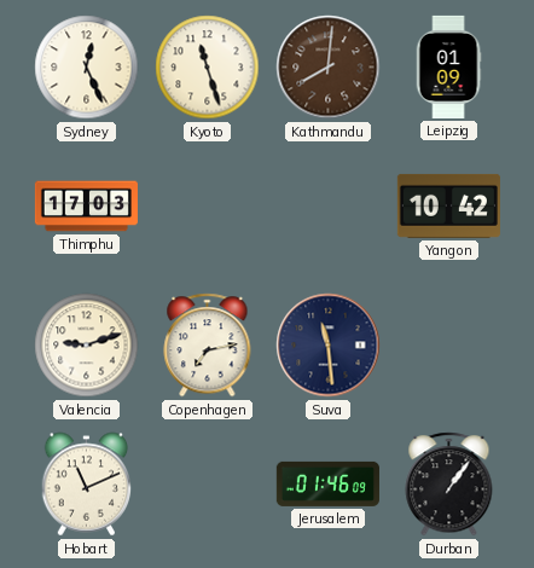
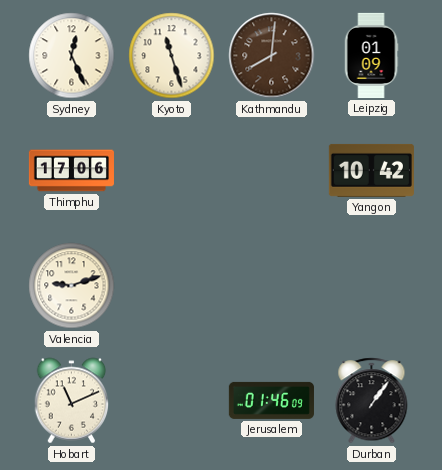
Thimphu: 17:03 -> 17:06 (71, 171)
Copenhagen: 7:13 -> none (208, 346)
Suva: 11:29 -> none (329, 346)
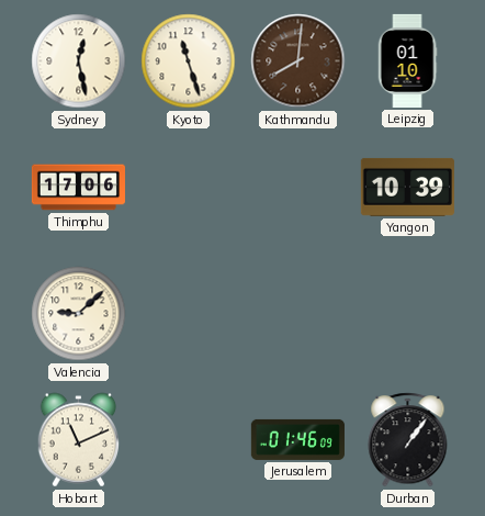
Sydney: 12:26 -> 12:28 (79, 61)
Leipzig: 01:09 -> 01:10 (407, 60)
Yangon: 10:42 -> 10:39 (407, 187)
Valencia: 9:12 -> 9:08 (79, 314)
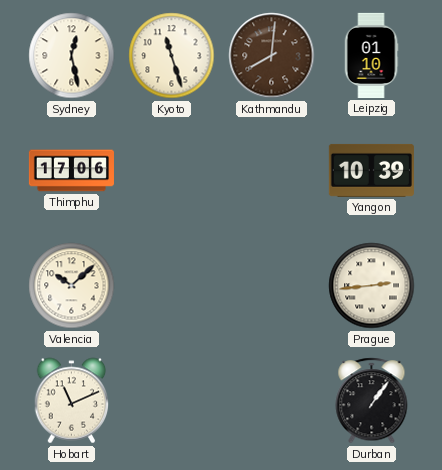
Valencia: 9:08 -> 10:08 (72, 286)
Prague: none -> 2:44 (372, 286)
Jerusalem: 01:46 -> none (297, 439)
